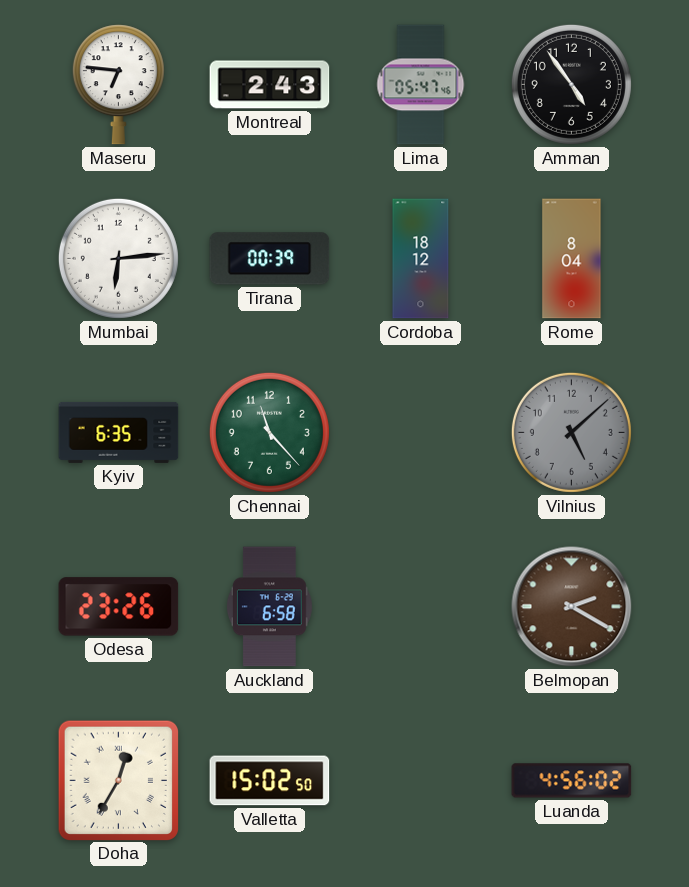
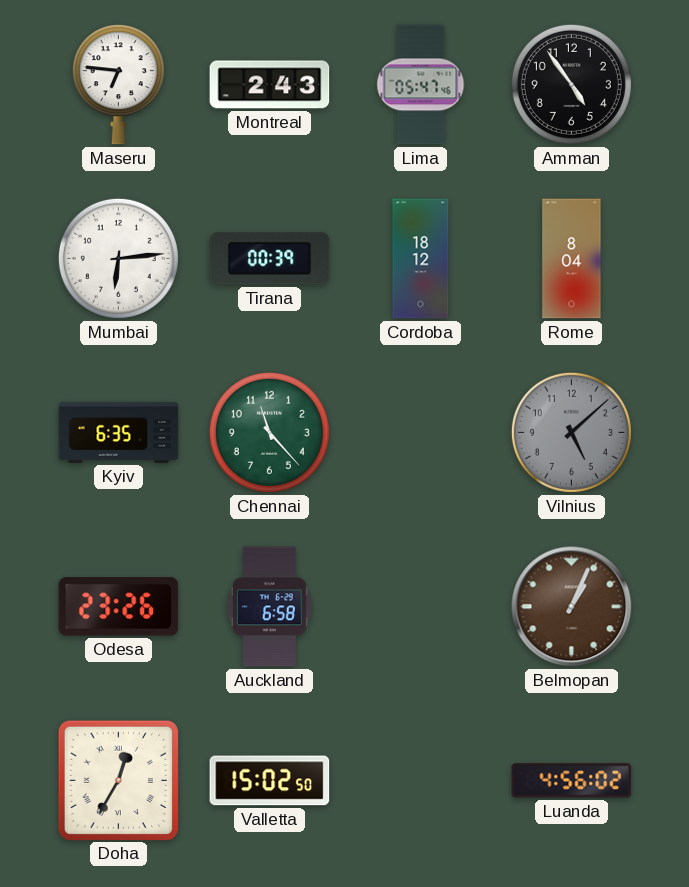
Belmopan: 2:20 -> 1:04 (572, 607)
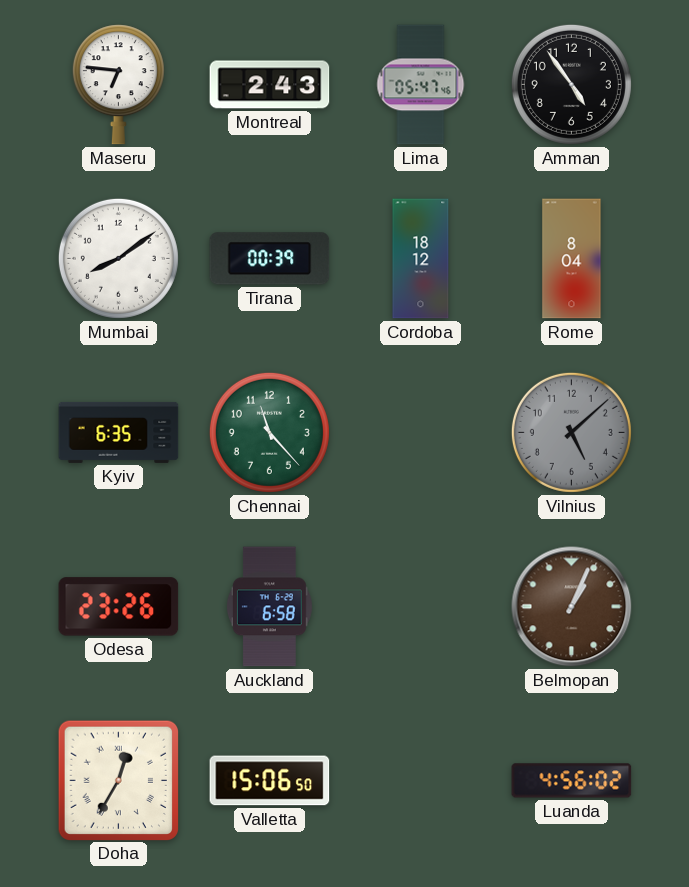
Mumbai: 6:14 -> 8:09 (118, 258)
Valletta: 15:02 -> 15:06 (270, 781)
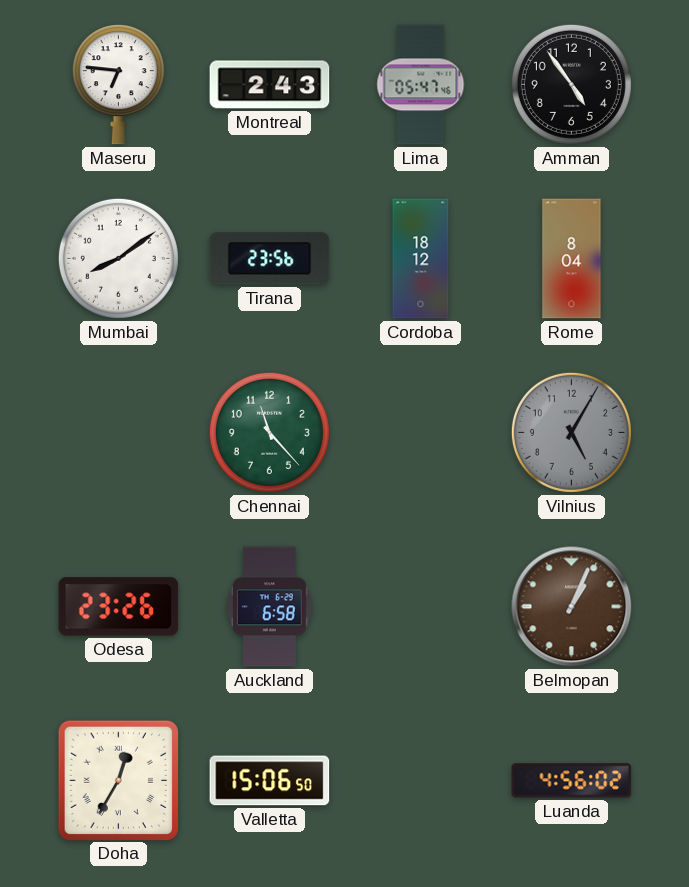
Tirana: 00:39 -> 23:56 (270, 259)
Kyiv: 6:35 -> none (119, 432)
Vilnius: 5:08 -> 5:05 (571, 432)
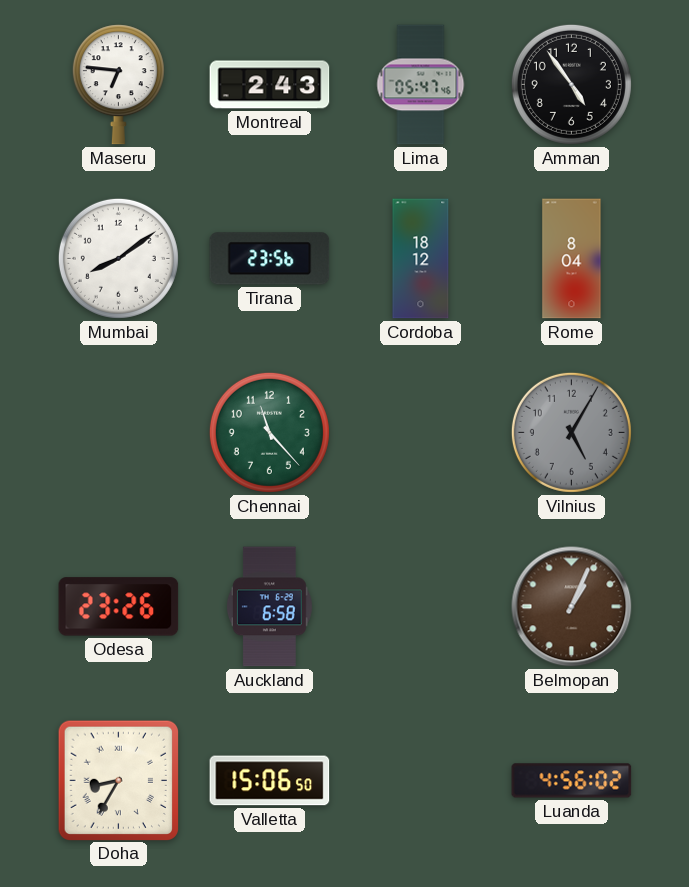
Doha: 12:35 -> 8:35 (118, 780)
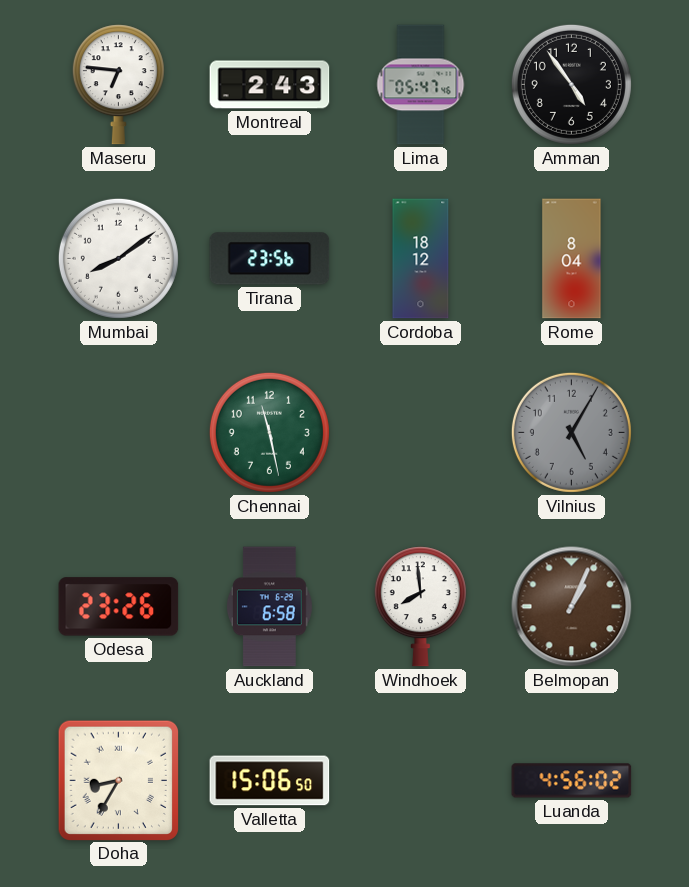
Chennai: 11:23 -> 11:28 (269, 432)
Windhoek: none -> 7:59 (420, 607)
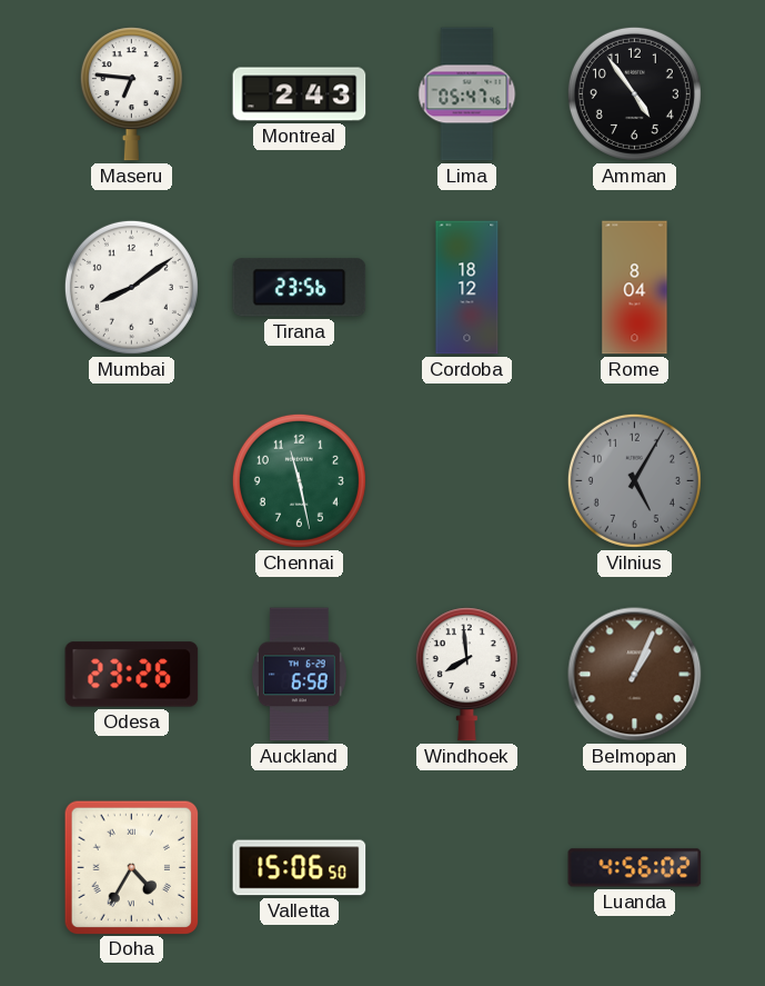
Doha: 8:35 -> 4:35 (131, 867)
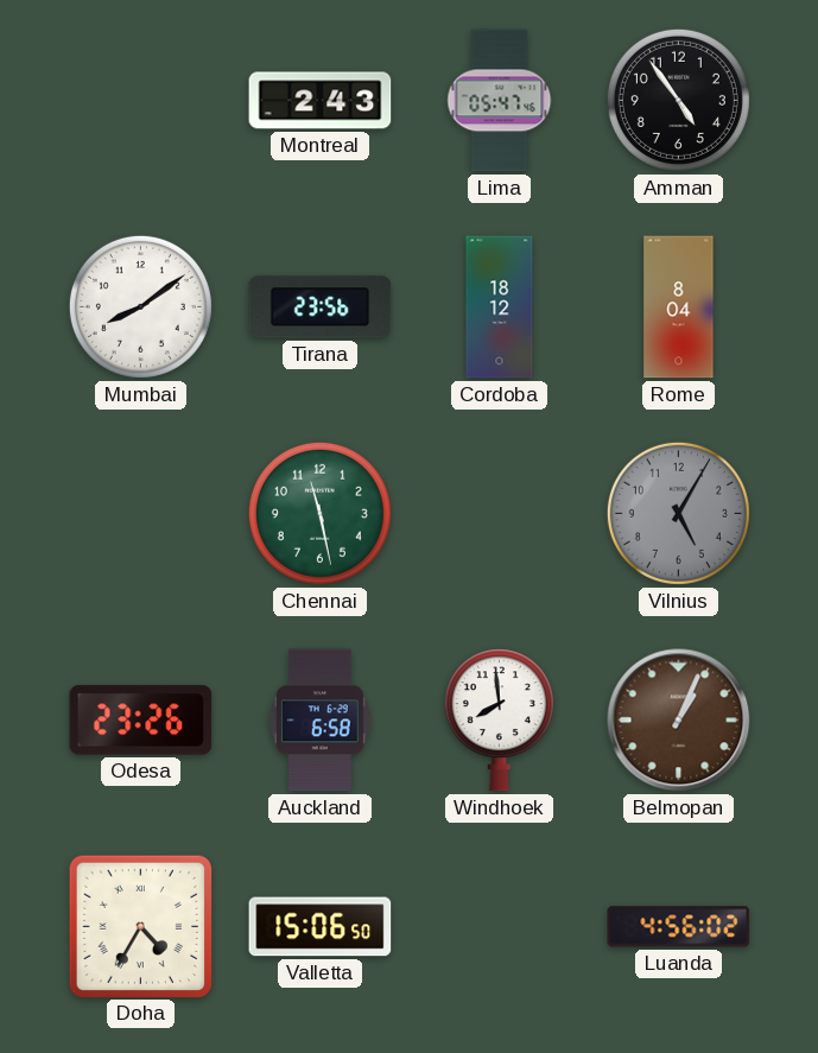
Maseru: 6:46 -> none (131, 94)
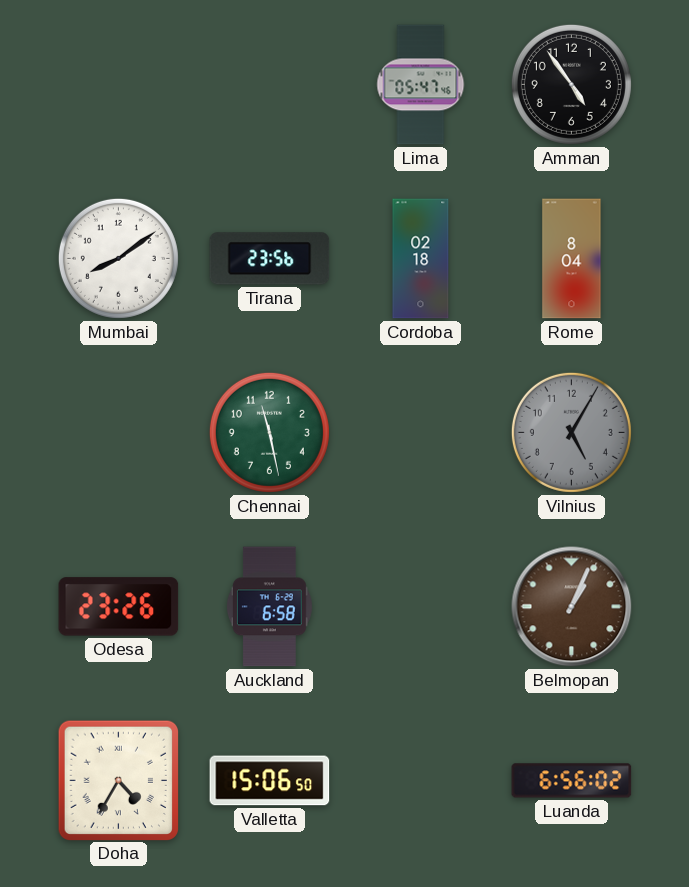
Montreal: 2:43 -> none (321, 101)
Cordoba: 18:12 -> 02:18 (421, 259)
Windhoek: 7:59 -> none (499, 721)
Luanda: 4:56 -> 6:56 (572, 781)
